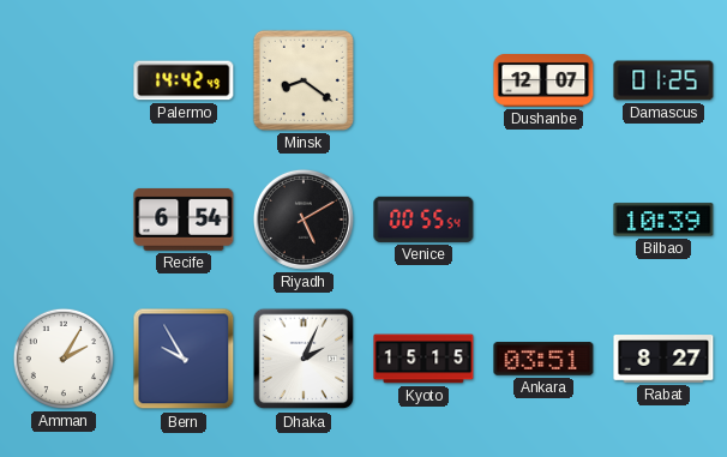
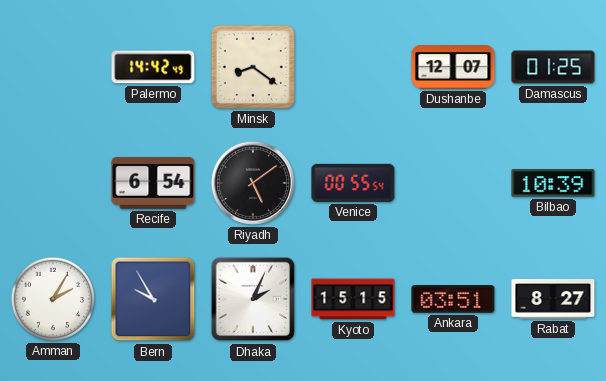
Riyadh: 5:10 -> 5:09 (253, 183)
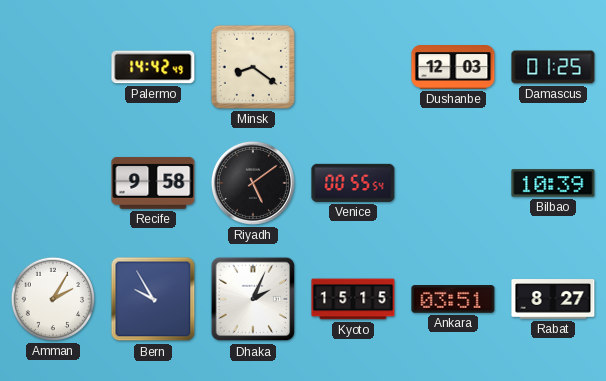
Dushanbe: 12:07 -> 12:03 (453, 68)
Recife: 6:54 -> 9:58 (153, 183)
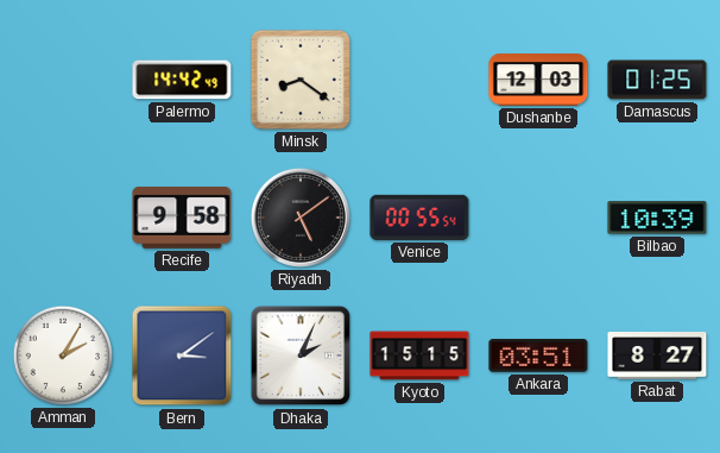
Bern: 9:55 -> 3:09 (182, 356)
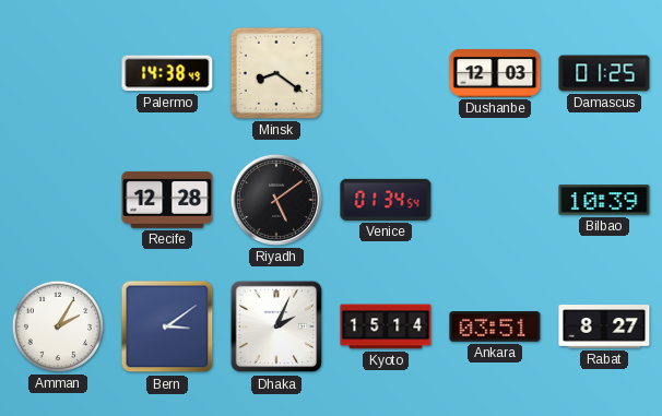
Palermo: 14:42 -> 14:38 (167, 73)
Recife: 9:58 -> 12:28 (167, 200)
Venice: 00:55 -> 01:34 (386, 200)
Kyoto: 15:15 -> 15:14 (386, 326)
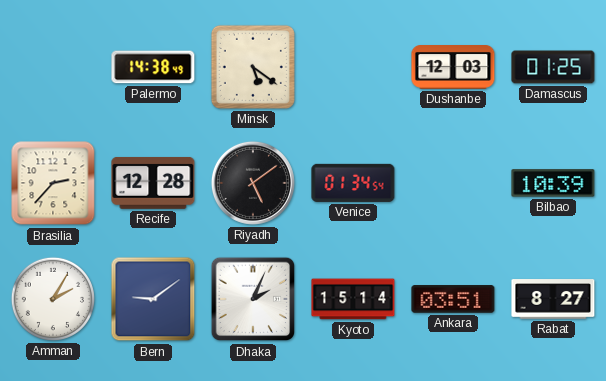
Minsk: 8:21 -> 5:21 (253, 67)
Brasilia: none -> 2:37 (53, 183)
Bern: 3:09 -> 9:09 (153, 299)
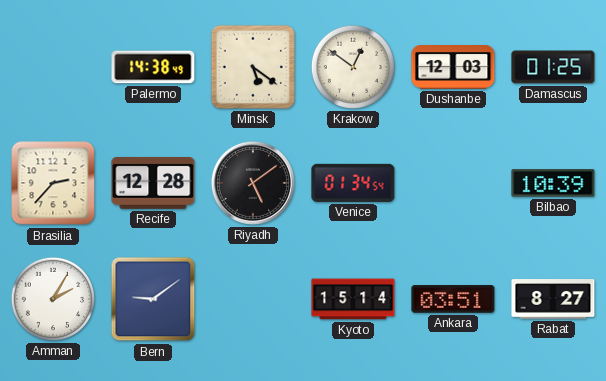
Krakow: none -> 12:51 (353, 67)
Dhaka: 2:04 -> none (253, 299)
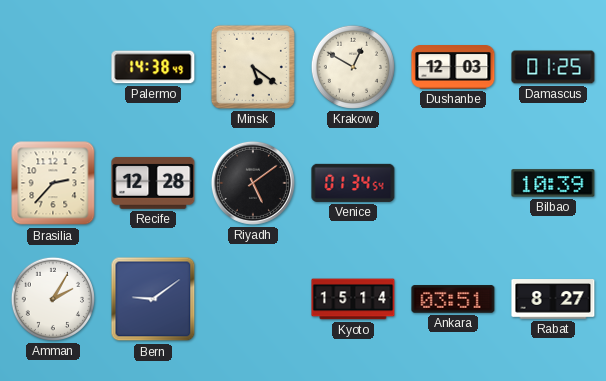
Krakow: 12:51 -> 12:50 (353, 67)
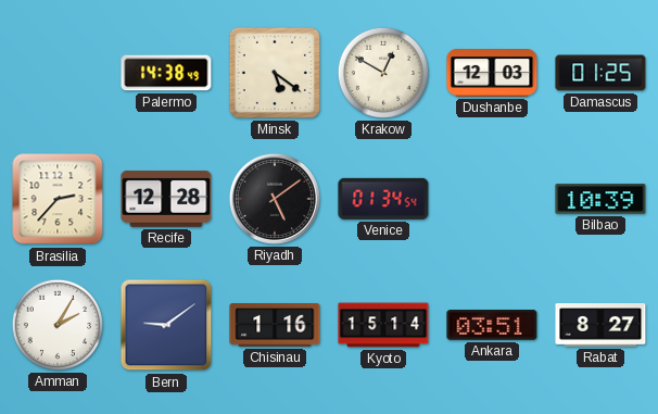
Chisinau: none -> 1:16 (275, 325)
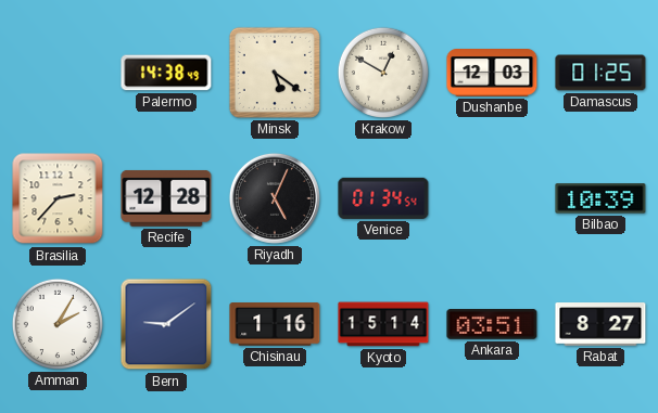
Riyadh: 5:09 -> 5:04 (275, 198)
